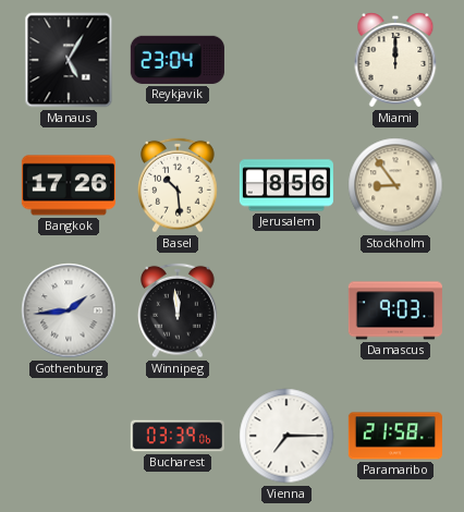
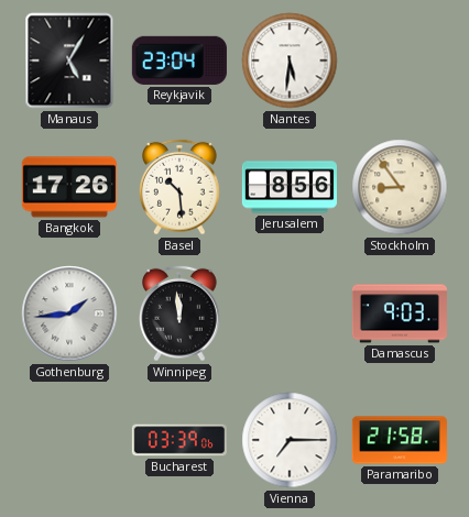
Nantes: none -> 5:31 (290, 61)
Miami: 12:00 -> none (395, 60)
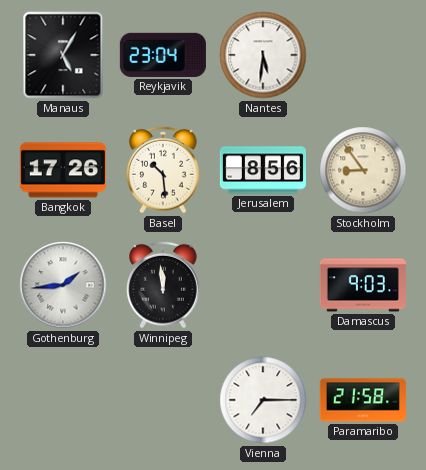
Bucharest: 03:39 -> none (179, 440)
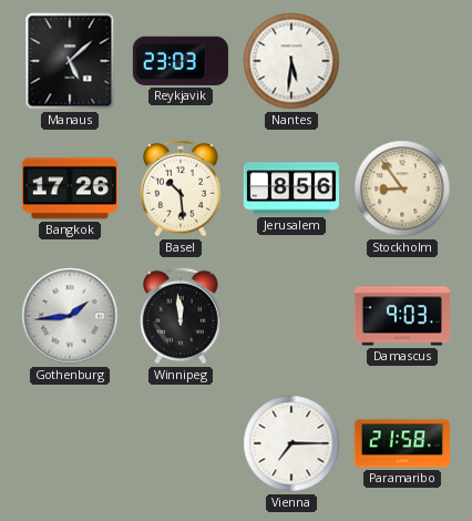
Manaus: 5:05 -> 5:08 (70, 61)
Reykjavik: 23:04 -> 23:03 (181, 61)
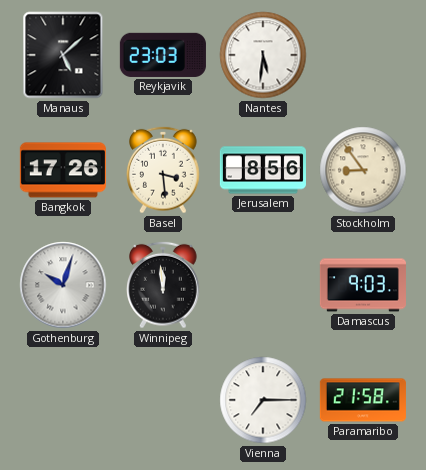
Basel: 10:29 -> 3:29 (164, 170)
Gothenburg: 1:44 -> 10:03 (63, 285)
